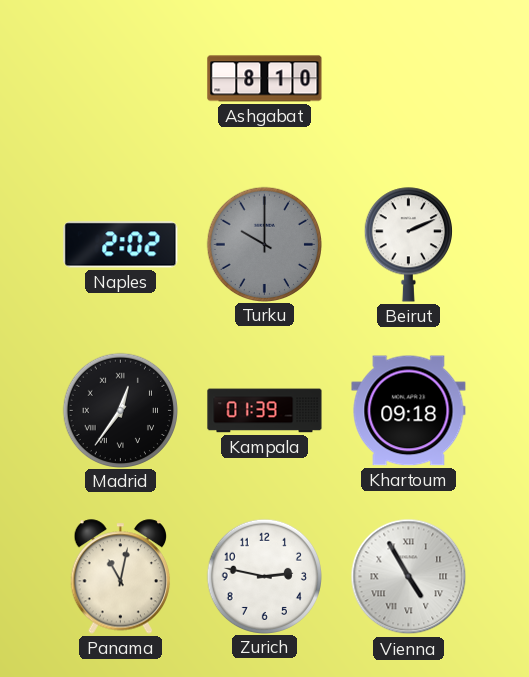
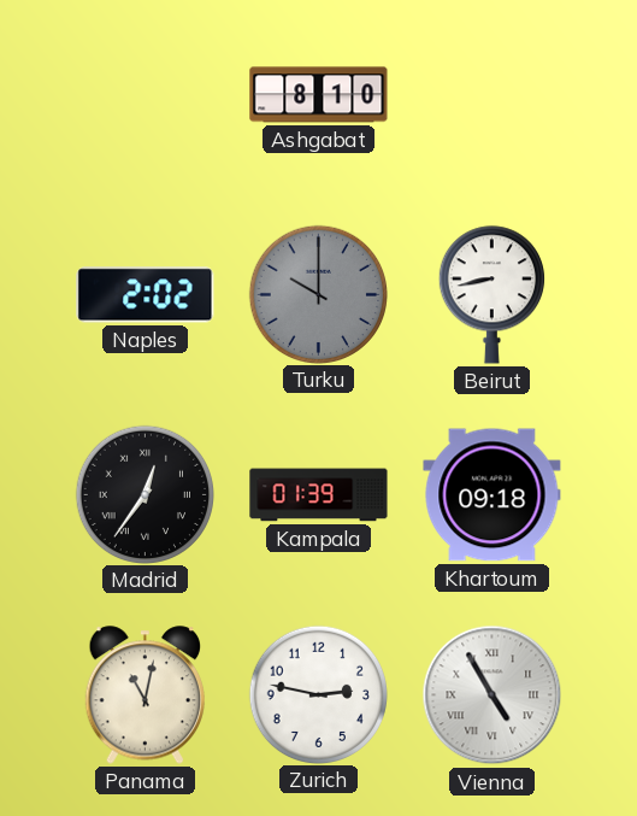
Beirut: 2:11 -> 8:43 (491, 295)
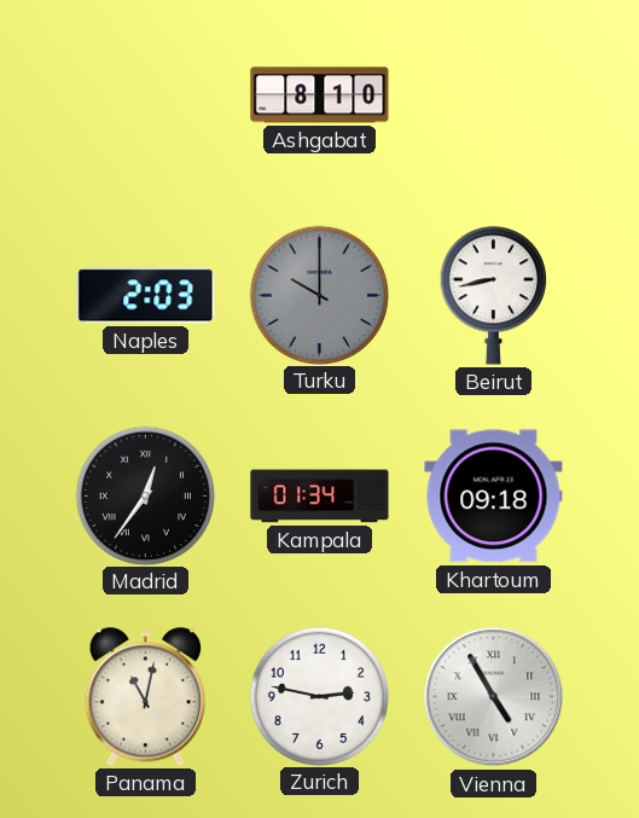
Naples: 2:02 -> 2:03 (146, 296)
Kampala: 01:39 -> 01:34 (320, 497)
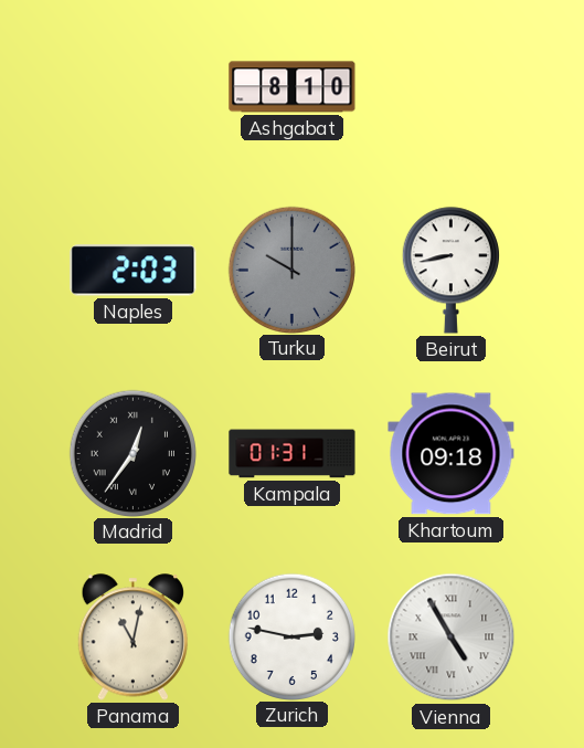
Kampala: 01:34 -> 01:31 (293, 454)
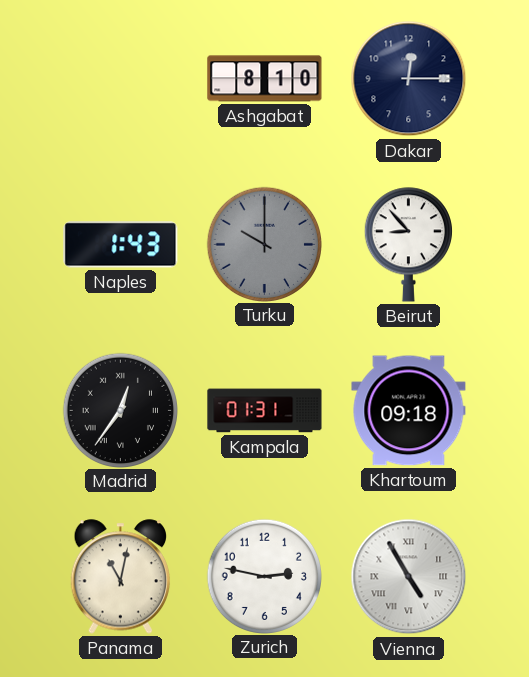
Dakar: none -> 12:15 (409, 79)
Naples: 2:03 -> 1:43 (121, 245)
Beirut: 8:43 -> 8:53 (408, 245)
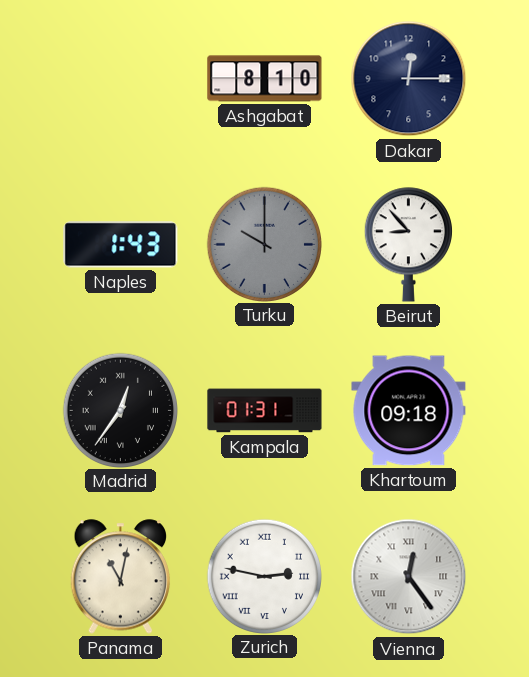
Zurich numerals: Arabic -> Roman (264, 576)
Vienna: 4:55 -> 12:24 (409, 577)
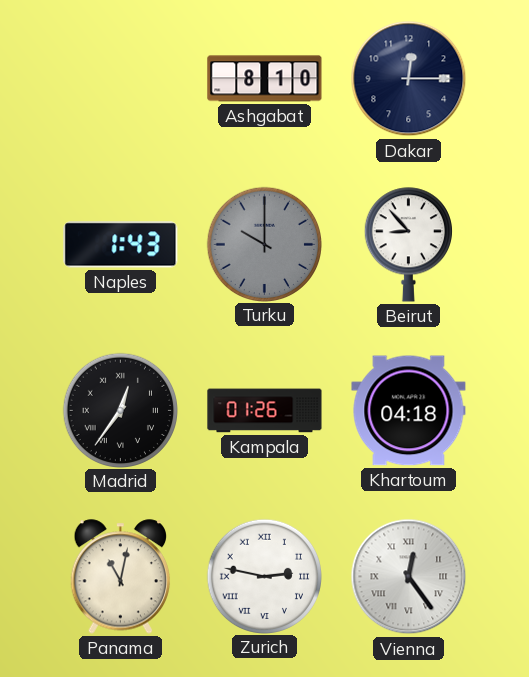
Kampala: 01:31 -> 01:26 (265, 411)
Khartoum: 09:18 -> 04:18 (409, 411)
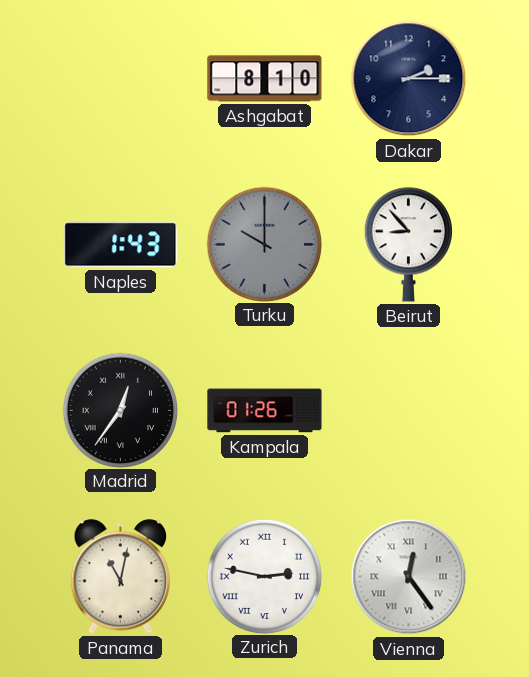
Dakar: 12:15 -> 2:15 (409, 79)
Khartoum: 04:18 -> none (409, 411)
